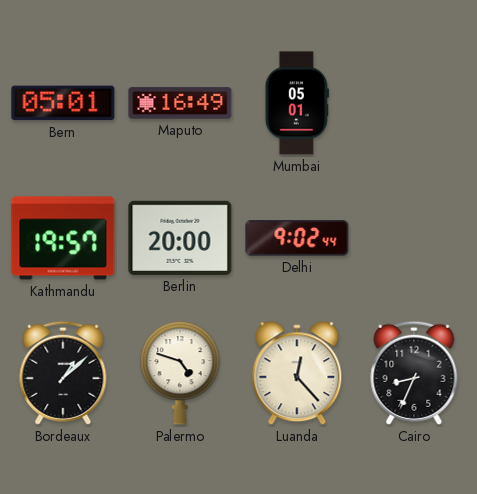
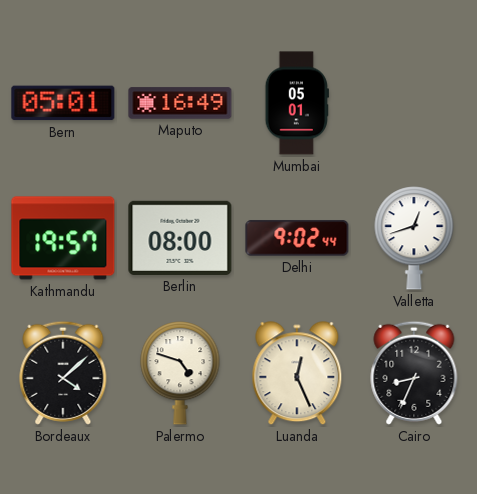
Berlin: 20:00 -> 08:00 (180, 238)
Valletta: none -> 12:42 (414, 239)
Bordeaux: 1:08 -> 4:08 (63, 373)
Luanda: 12:23 -> 12:26 (297, 374)
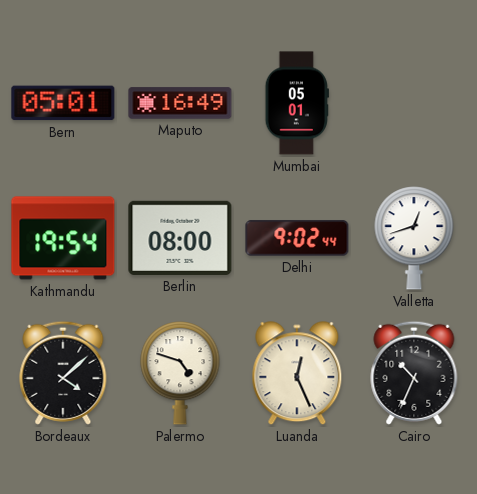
Kathmandu: 19:57 -> 19:54 (63, 238)
Cairo: 8:34 -> 10:34 (414, 373)
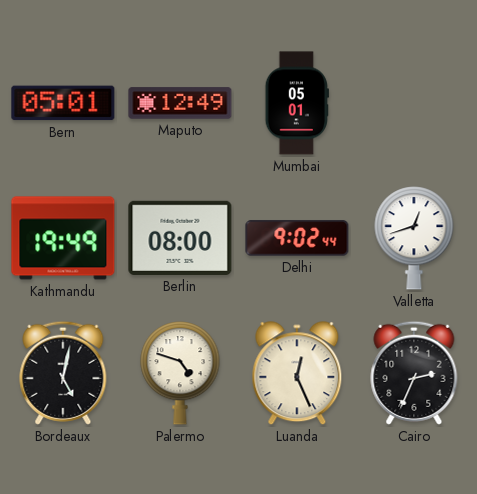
Maputo: 16:49 -> 12:49 (180, 103)
Kathmandu: 19:54 -> 19:49 (63, 238)
Bordeaux: 4:08 -> 5:02 (63, 373)
Cairo: 10:34 -> 2:34 (414, 373)
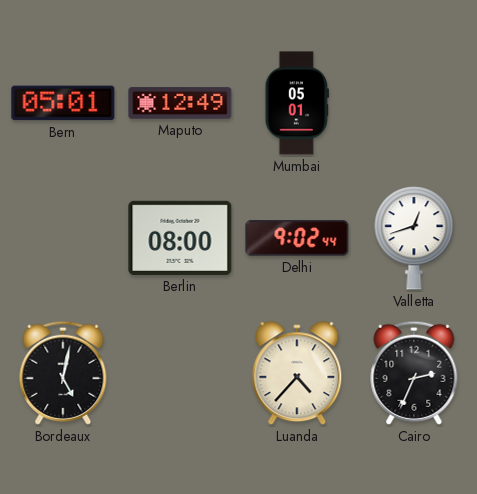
Kathmandu: 19:49 -> none (63, 238)
Palermo: 4:48 -> none (180, 374)
Luanda: 12:26 -> 4:37 (297, 374)
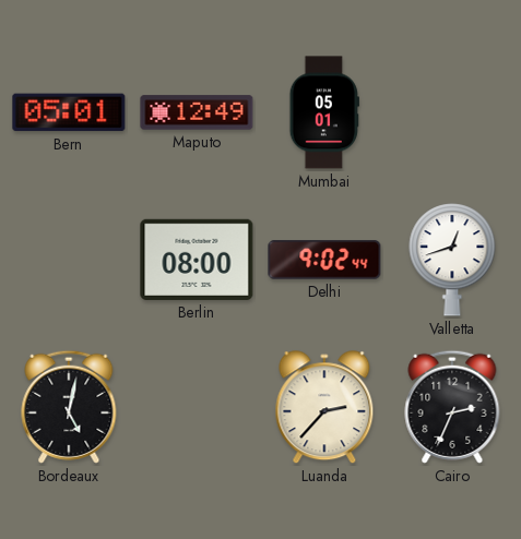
Luanda: 4:37 -> 2:37 (324, 408)
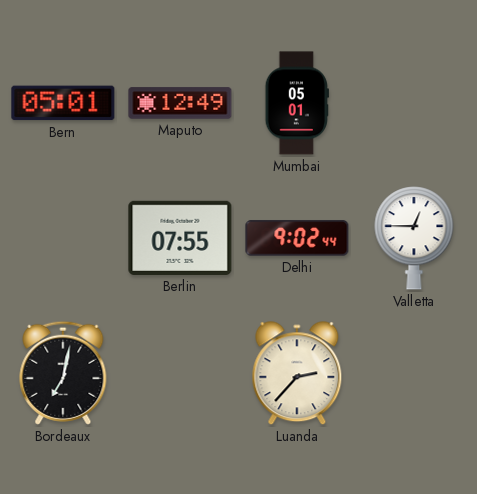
Berlin: 08:00 -> 07:55 (180, 238)
Valletta: 12:42 -> 12:45 (414, 239)
Bordeaux: 5:02 -> 7:02 (63, 373)
Cairo: 2:34 -> none (452, 407)
